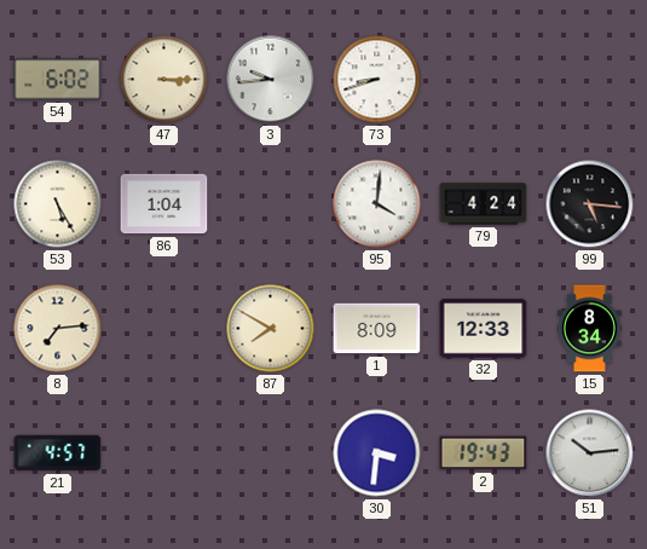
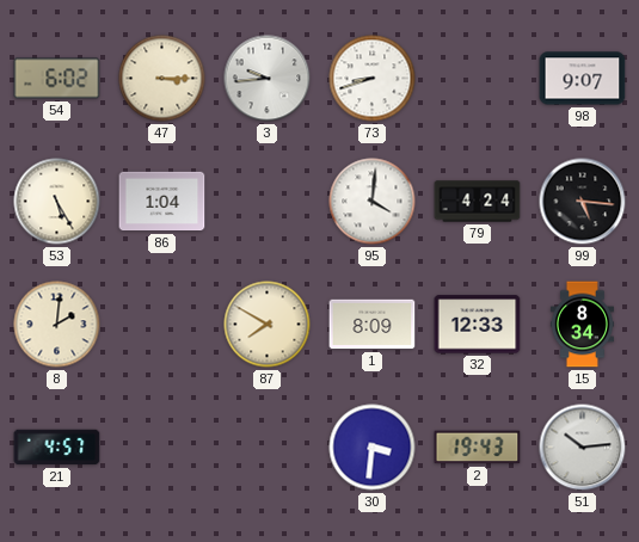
98: none -> 9:07 (583, 79)
8: 7:14 -> 2:01 (57, 325)
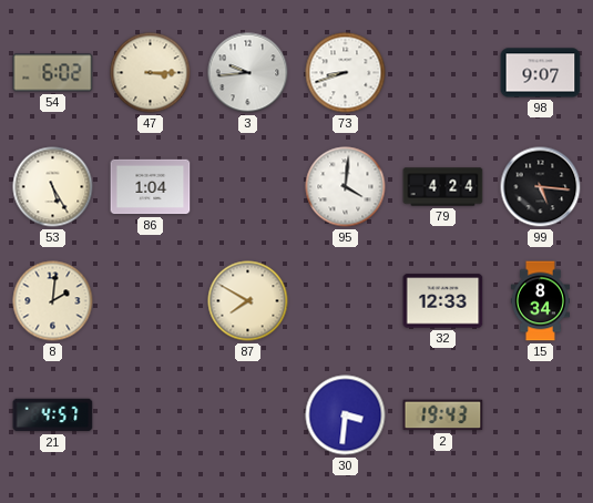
1: 8:09 -> none (373, 325)
51: 10:14 -> none (583, 448)
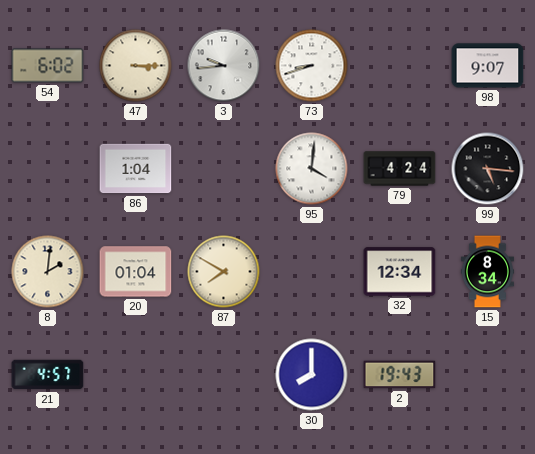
53: 5:25 -> none (53, 187)
20: none -> 01:04 (136, 272)
32: 12:33 -> 12:34 (400, 272)
30: 3:31 -> 8:00 (312, 375)
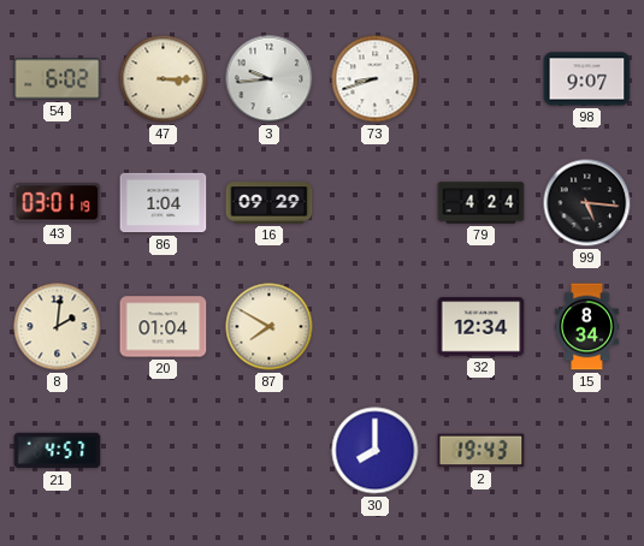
43: none -> 03:01 (58, 203)
16: none -> 09:29 (270, 203)
95: 4:01 -> none (312, 169)
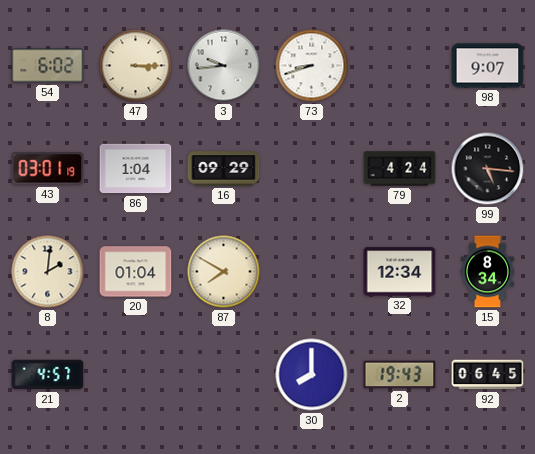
92: none -> 06:45 (488, 375)
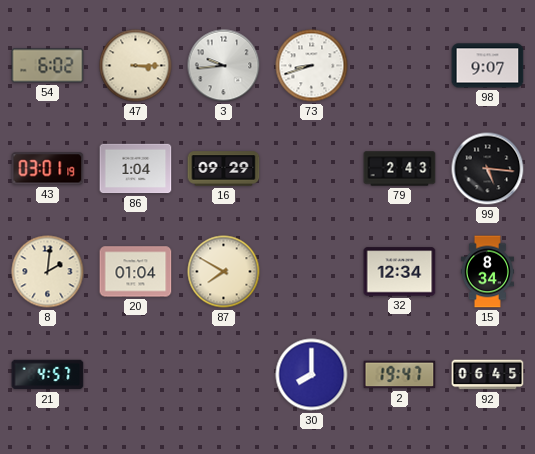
79: 4:24 -> 2:43 (400, 169)
2: 19:43 -> 19:47 (400, 375)
